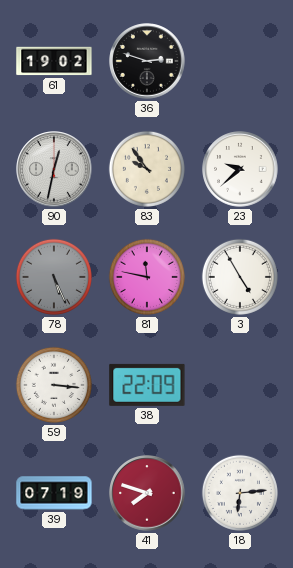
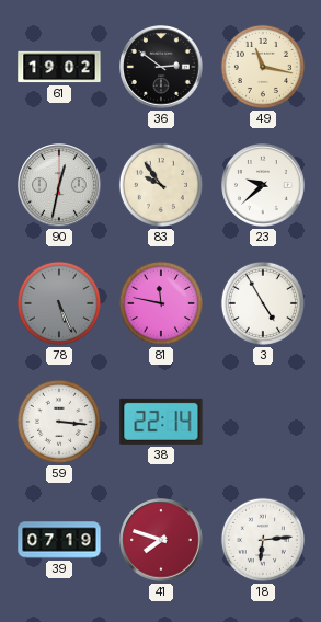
36: 2:48 -> 2:51 (161, 67)
49: none -> 11:17 (263, 67)
38: 22:09 -> 22:14 (161, 422)
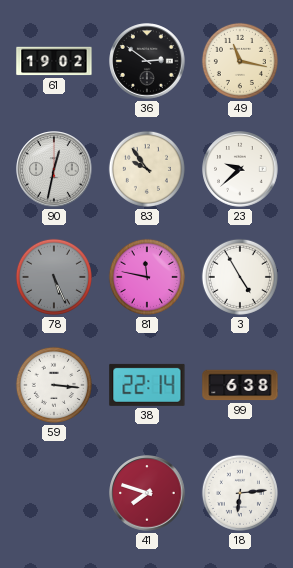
99: none -> 6:38 (240, 385)
39: 07:19 -> none (59, 540)
